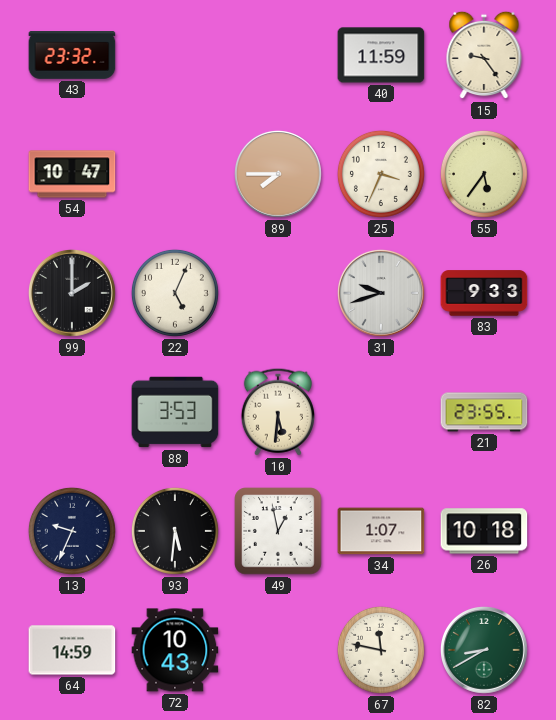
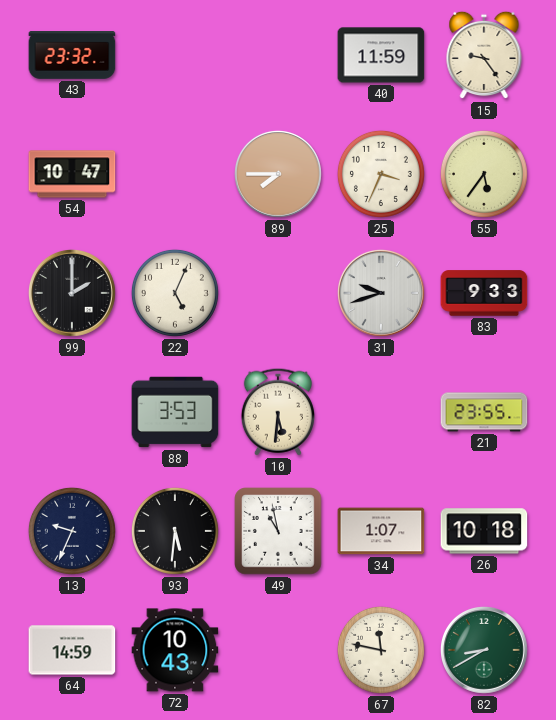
49: 12:58 -> 10:58 (278, 531)
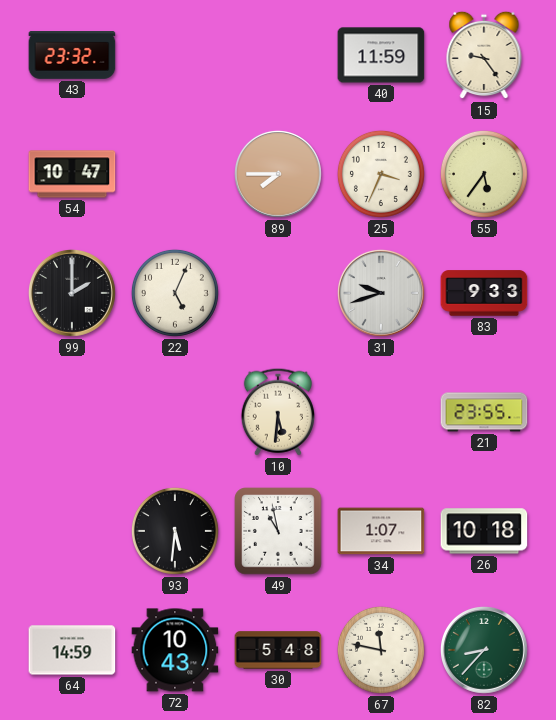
88: 3:53 -> none (175, 412)
13: 9:34 -> none (72, 531)
30: none -> 5:48 (278, 650)
82: 8:40 -> 8:37 (484, 650)
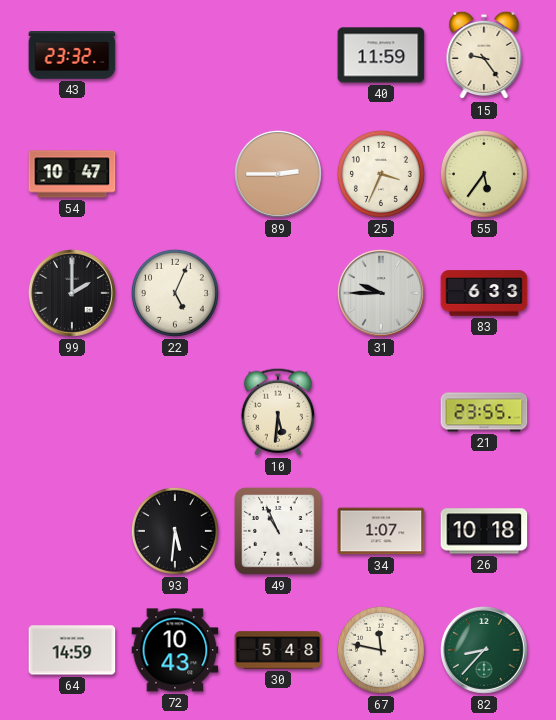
89: 7:45 -> 2:45 (278, 174)
31: 9:42 -> 9:45 (381, 293)
83: 9:33 -> 6:33 (484, 293)
49: 10:58 -> 10:56 (278, 531)
